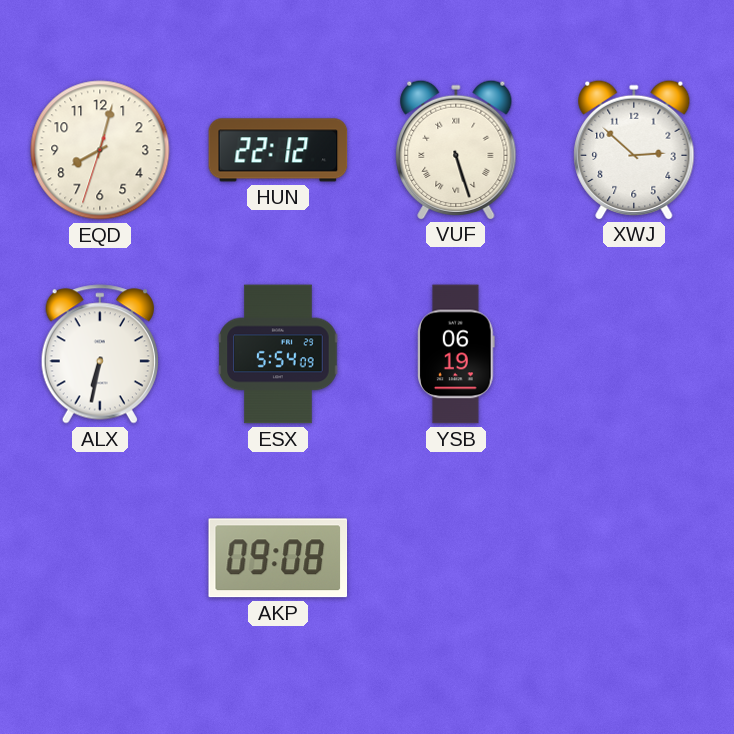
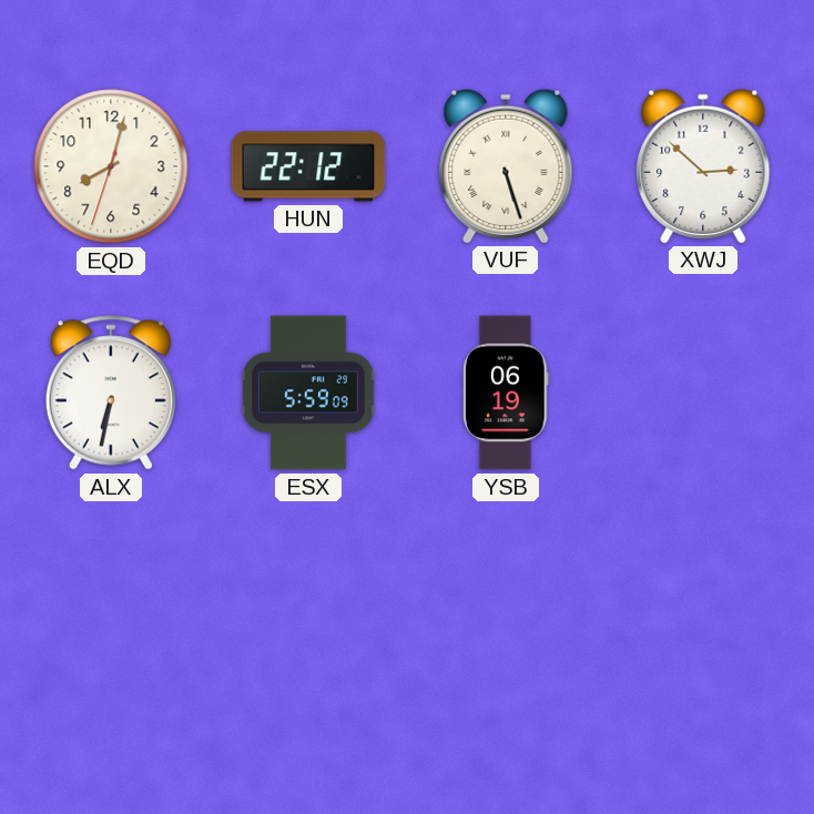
ESX: 5:54 -> 5:59 (308, 393)
AKP: 09:08 -> none (277, 558)
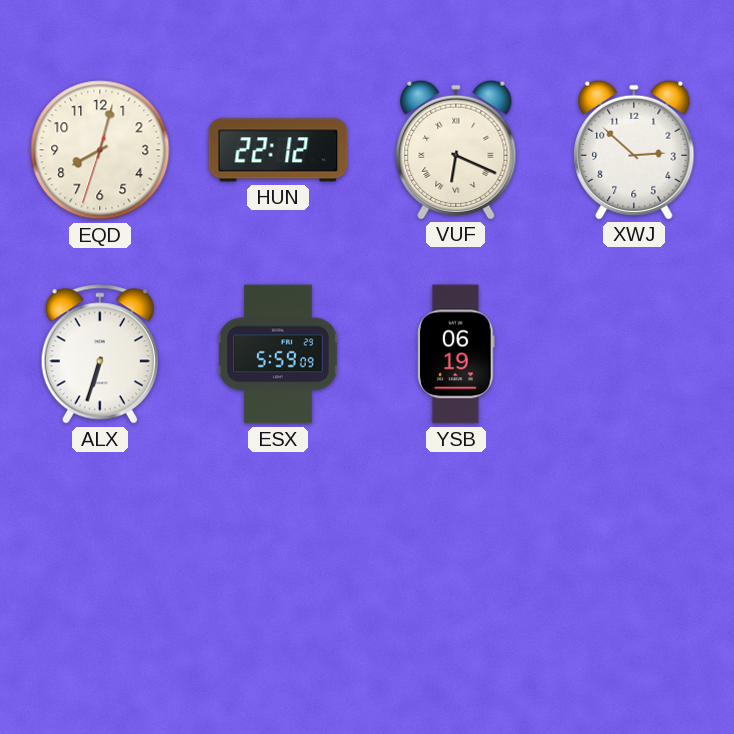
VUF: 5:27 -> 6:19 (456, 149)
ALX: 6:32 -> 6:33 (100, 354)
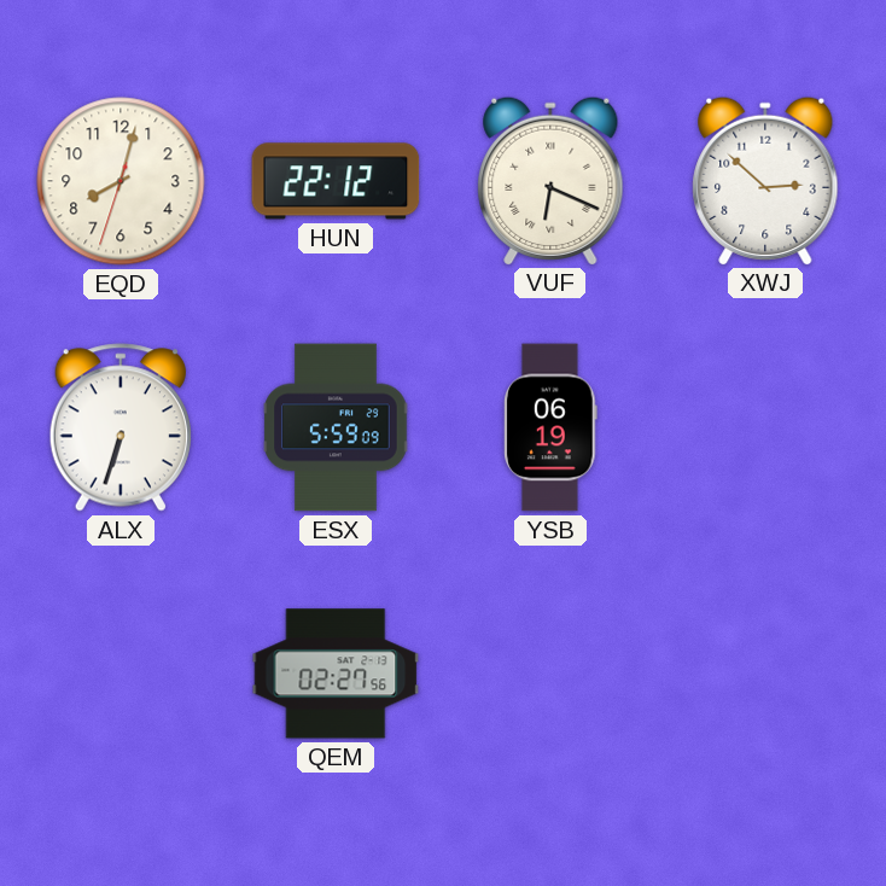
QEM: none -> 02:27 (336, 674)
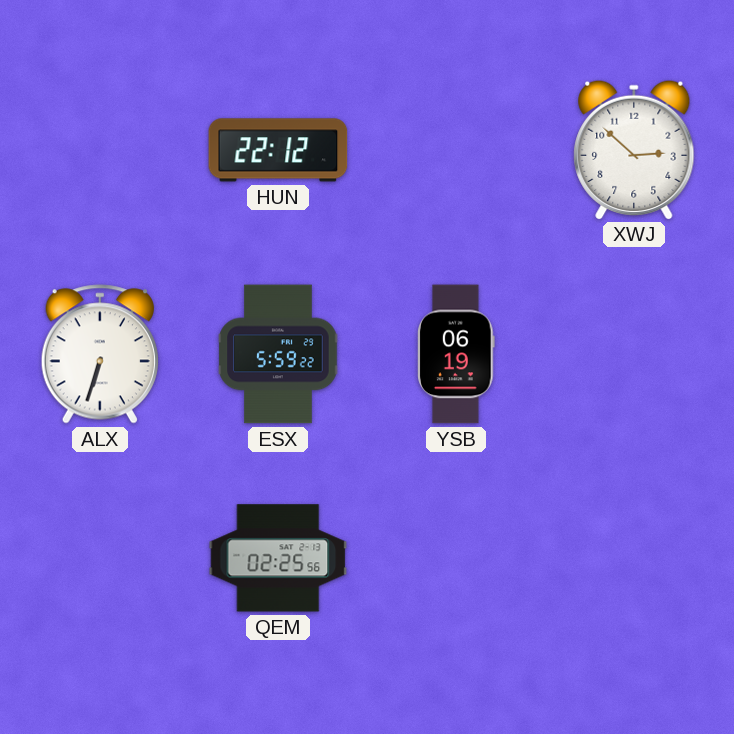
EQD: 8:02 -> none (121, 181)
VUF: 6:19 -> none (550, 180)
ESX: 5:59:09 -> 5:59:22 (278, 354)
QEM: 02:27 -> 02:25 (278, 558)
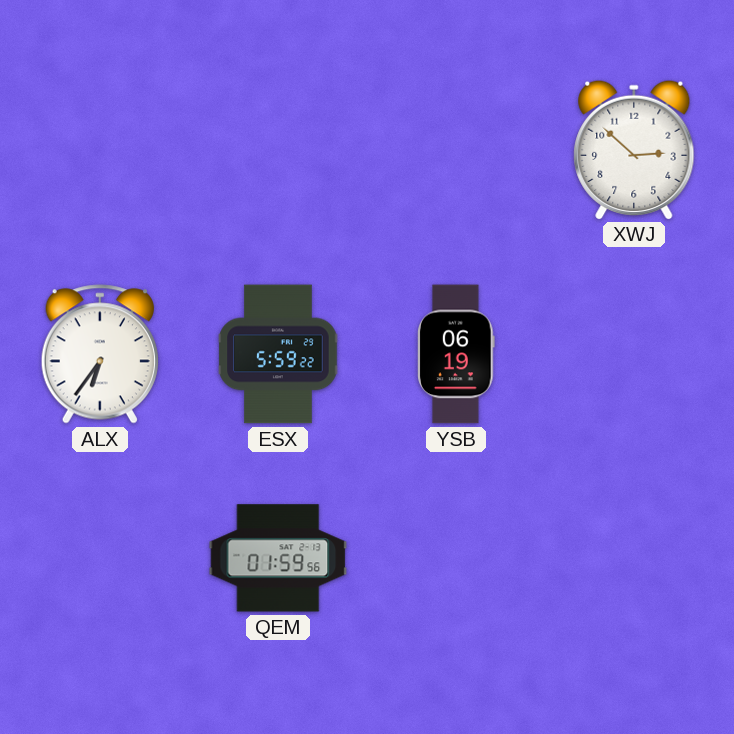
HUN: 22:12 -> none (278, 150)
ALX: 6:33 -> 6:36 (100, 354)
QEM: 02:25 -> 01:59 (278, 558)
